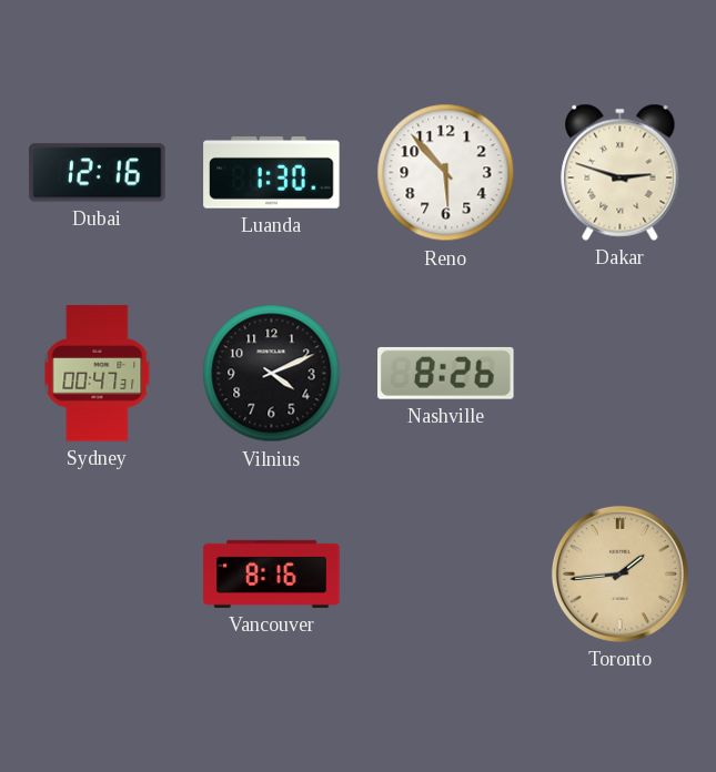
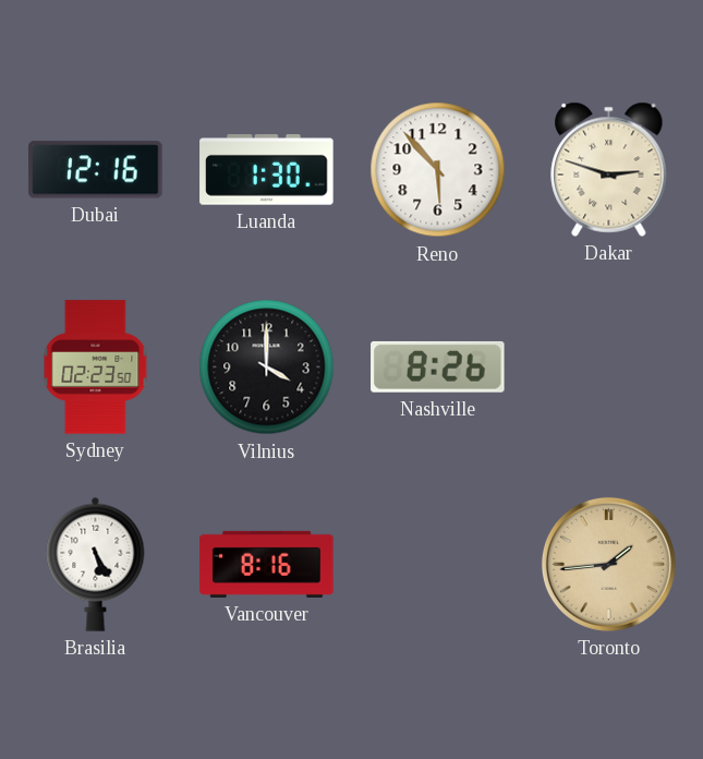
Sydney: 00:47 -> 02:23 (96, 368)
Vilnius: 4:11 -> 4:00 (267, 368)
Brasilia: none -> 5:25 (96, 564)
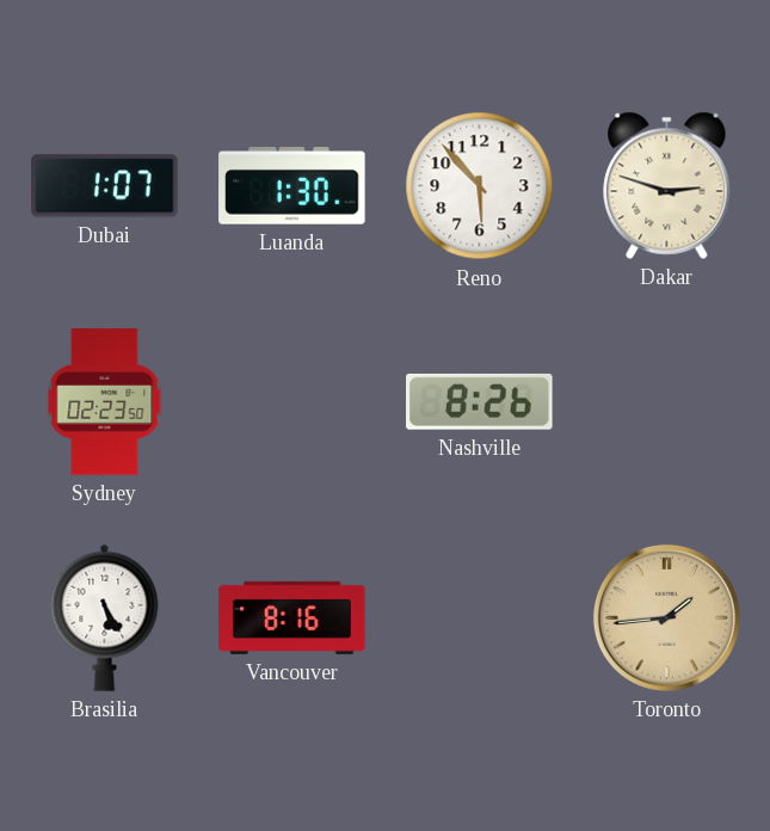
Dubai: 12:16 -> 1:07 (105, 186)
Vilnius: 4:00 -> none (267, 368)
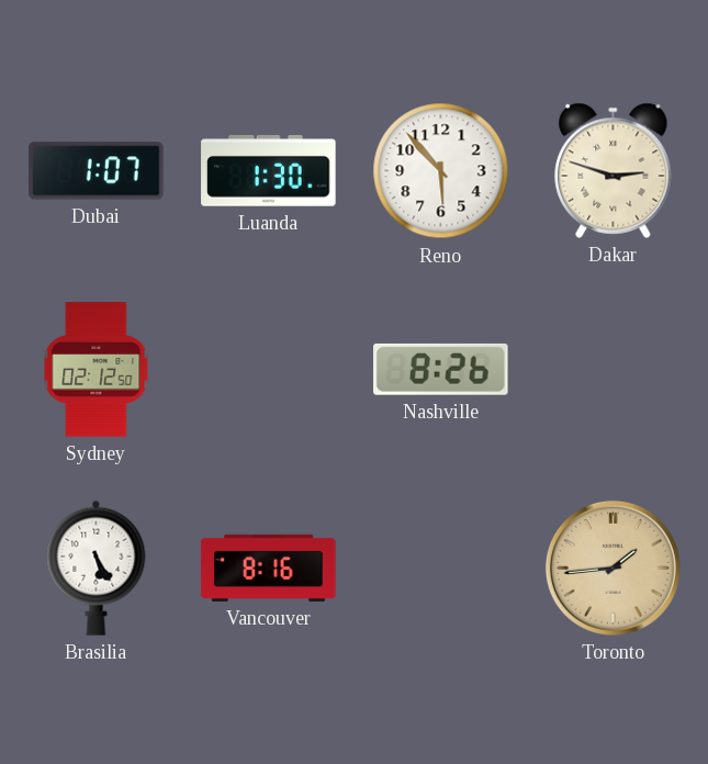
Sydney: 02:23 -> 02:12 (97, 370)
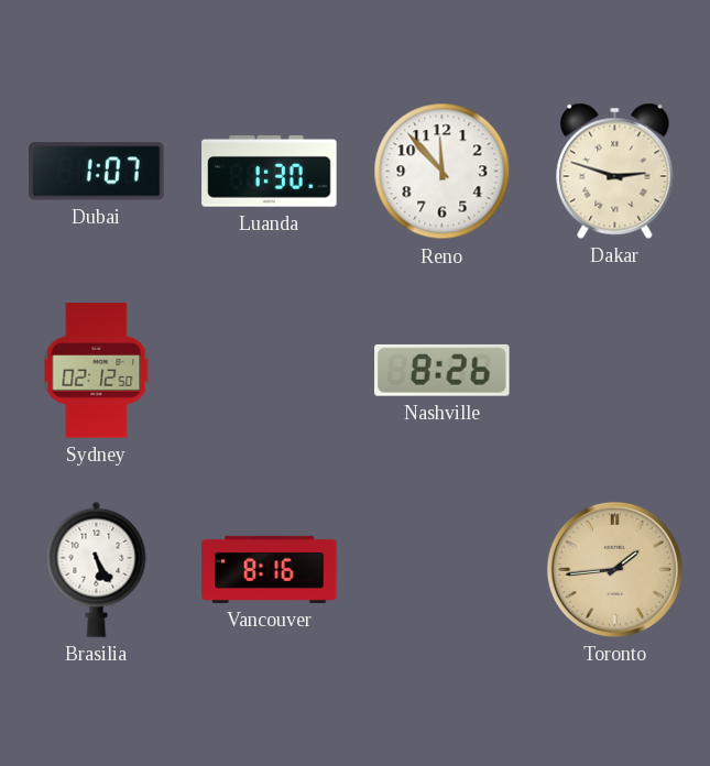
Reno: 5:53 -> 11:53 (443, 172)
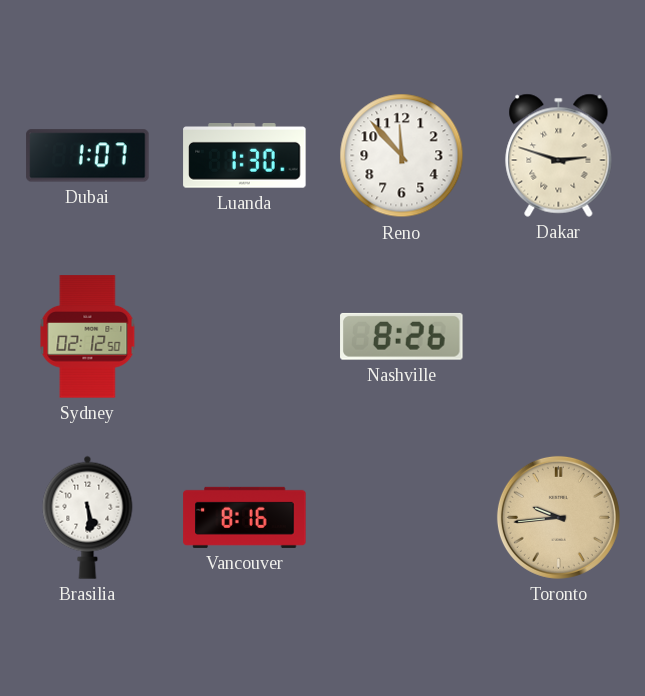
Brasilia: 5:25 -> 5:29 (88, 517)
Toronto: 1:44 -> 9:44 (558, 517)
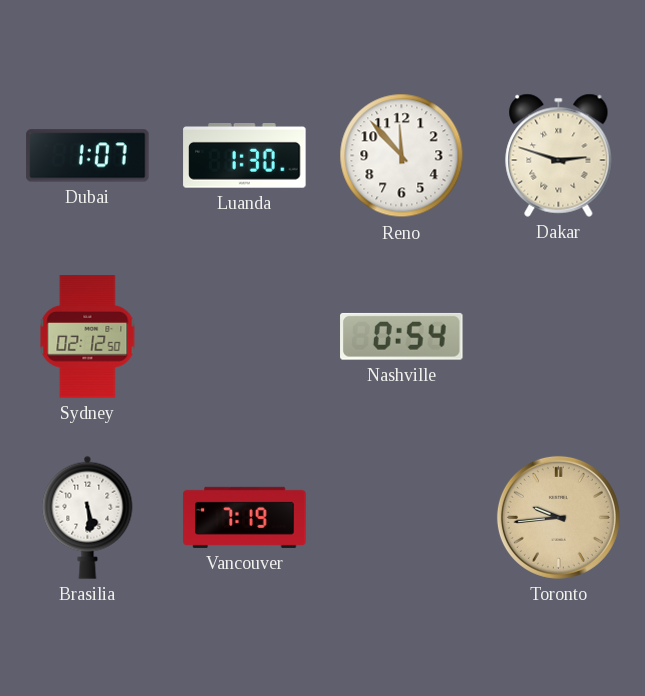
Nashville: 8:26 -> 0:54 (402, 336)
Vancouver: 8:16 -> 7:19 (245, 517)
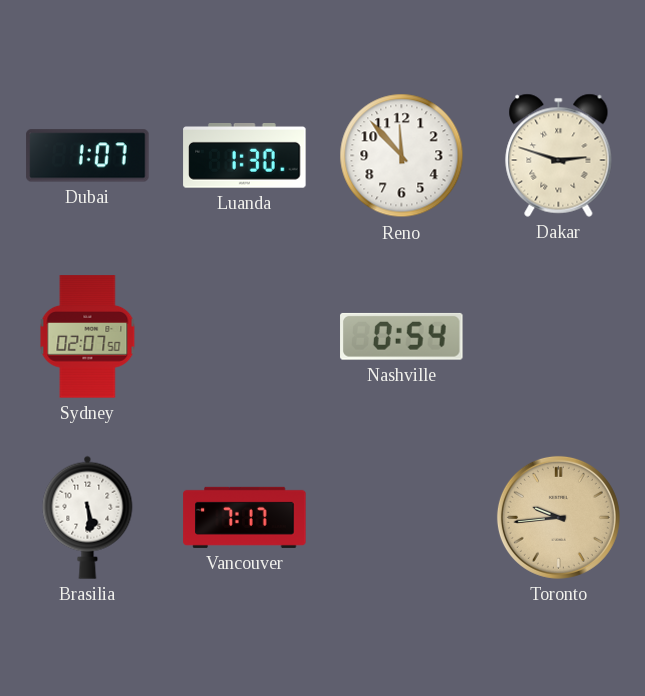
Sydney: 02:12 -> 02:07 (88, 337)
Vancouver: 7:19 -> 7:17 (245, 517)
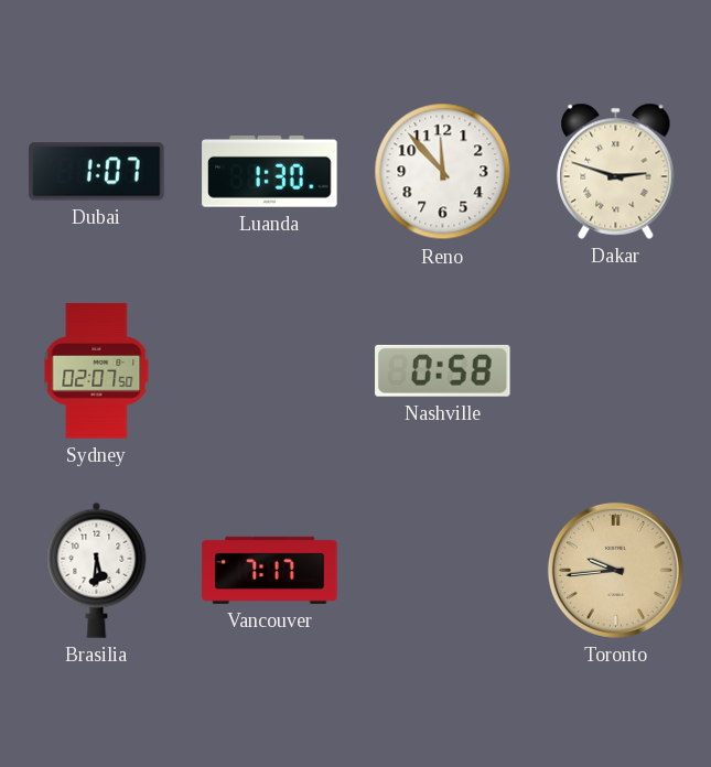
Nashville: 0:54 -> 0:58 (443, 370)
Brasilia: 5:29 -> 5:31 (97, 570)
